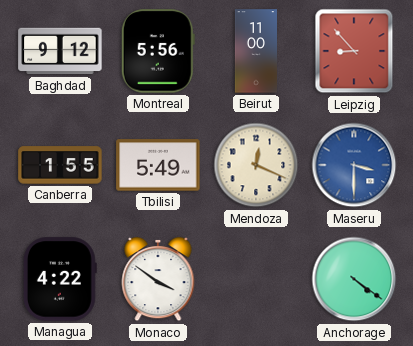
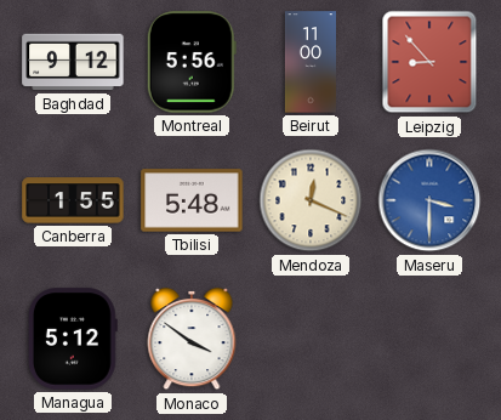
Tbilisi: 5:49 -> 5:48 (192, 200)
Managua: 4:22 -> 5:12 (73, 339)
Anchorage: 4:21 -> none (354, 279)
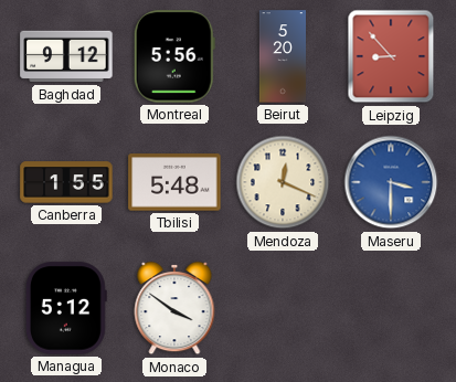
Beirut: 11:00 -> 5:20 (282, 56)
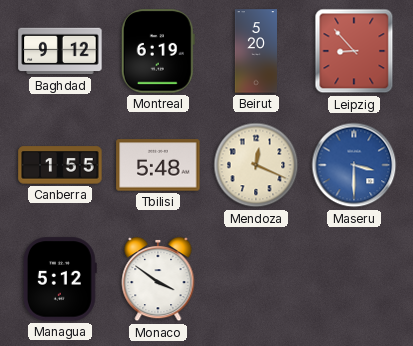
Montreal: 5:56 -> 6:19 (158, 51)
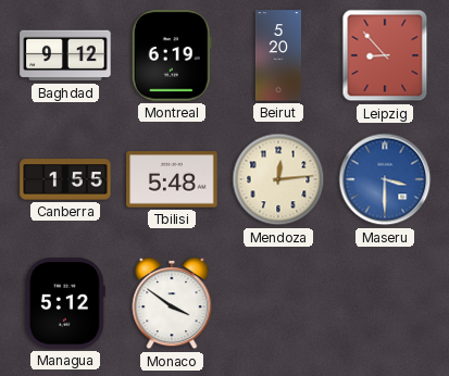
Mendoza: 12:19 -> 12:14 (278, 179)
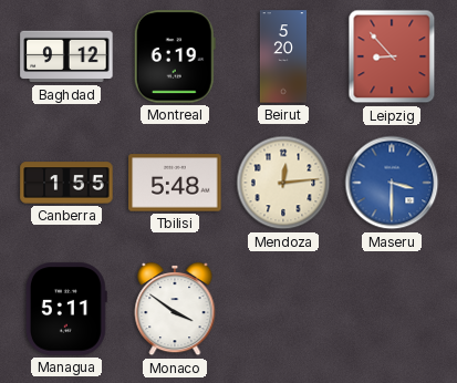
Managua: 5:12 -> 5:11 (66, 309)
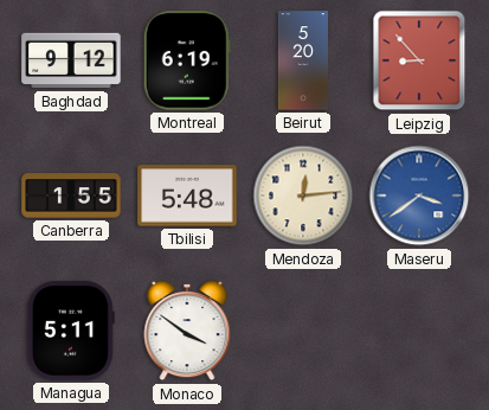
Maseru: 3:30 -> 3:39 (419, 196)
